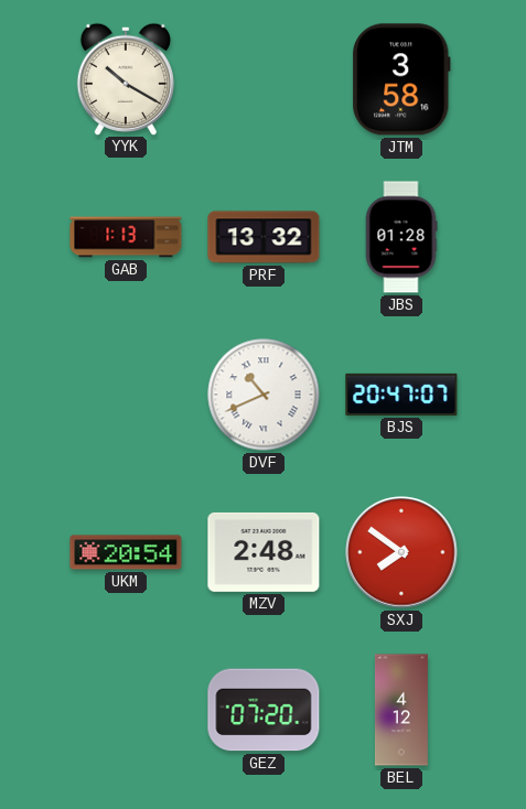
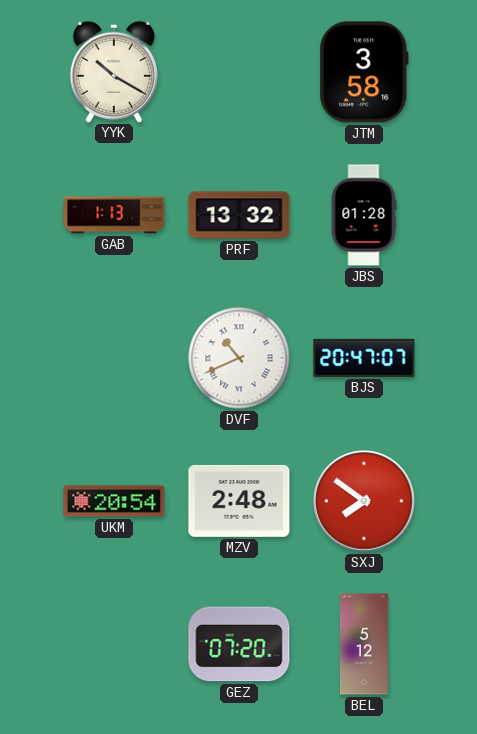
BEL: 4:12 -> 5:12 (364, 644)
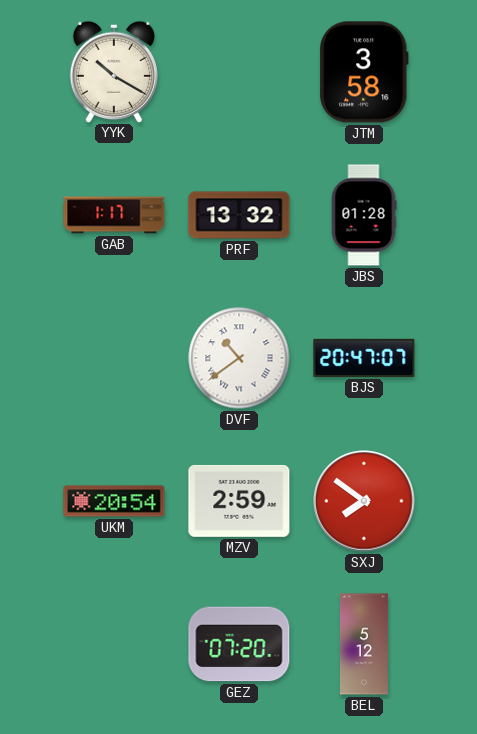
GAB: 1:13 -> 1:17 (114, 215)
DVF: 10:41 -> 10:39 (239, 358)
MZV: 2:48 -> 2:59 (239, 501)
